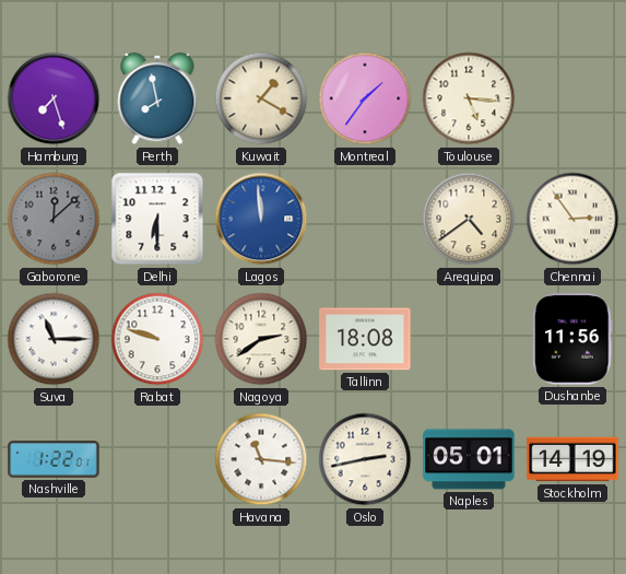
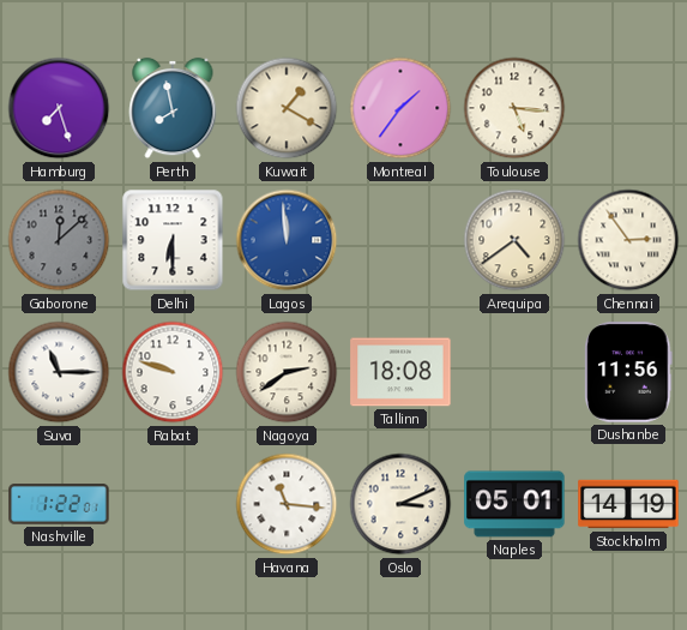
Oslo: 2:43 -> 3:11 (400, 504)
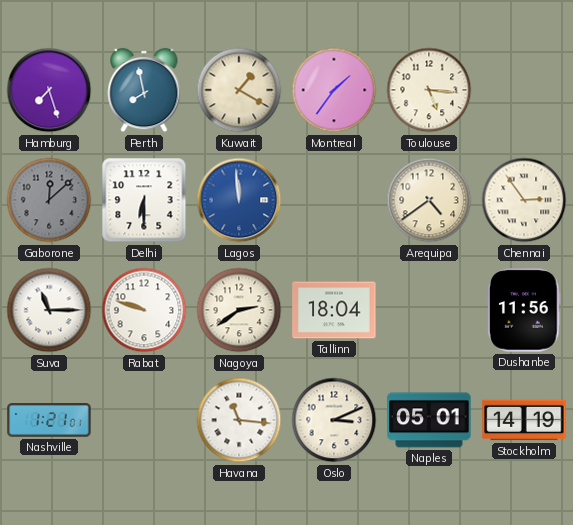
Tallinn: 18:08 -> 18:04 (334, 310)
Nashville: 1:22 -> 1:21 (49, 420)
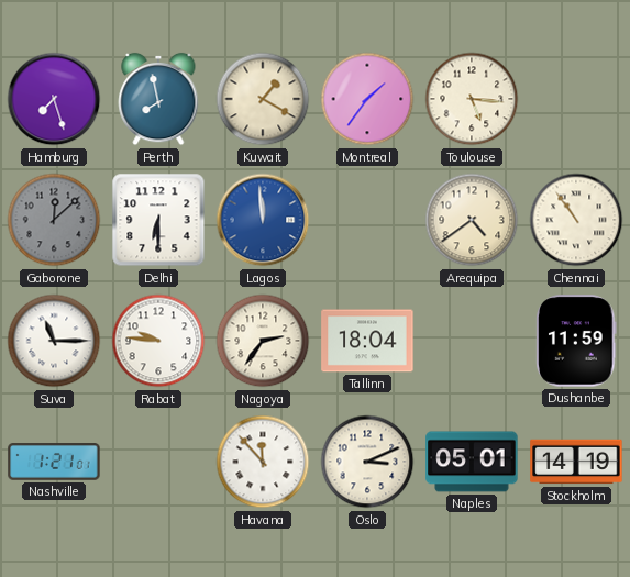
Chennai: 2:54 -> 10:54 (576, 220)
Rabat: 9:48 -> 9:46 (158, 341)
Nagoya: 2:39 -> 2:36 (263, 341)
Dushanbe: 11:56 -> 11:59 (576, 341)
Havana: 11:16 -> 11:53 (263, 462)
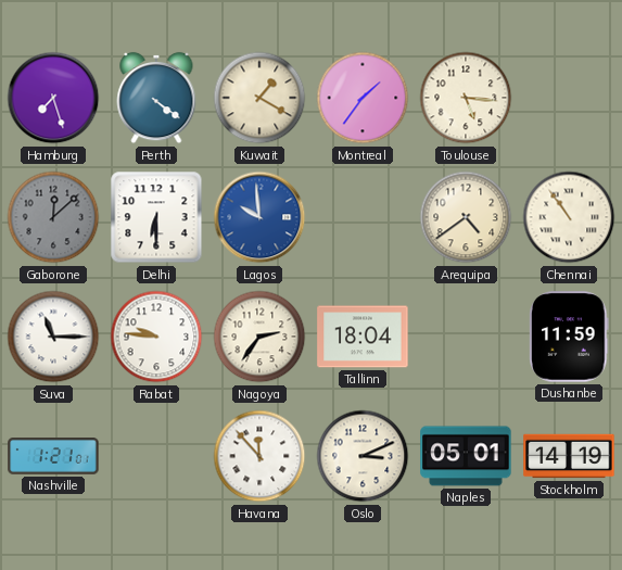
Perth: 7:58 -> 4:21 (156, 98)
Lagos: 11:59 -> 9:59 (259, 217)
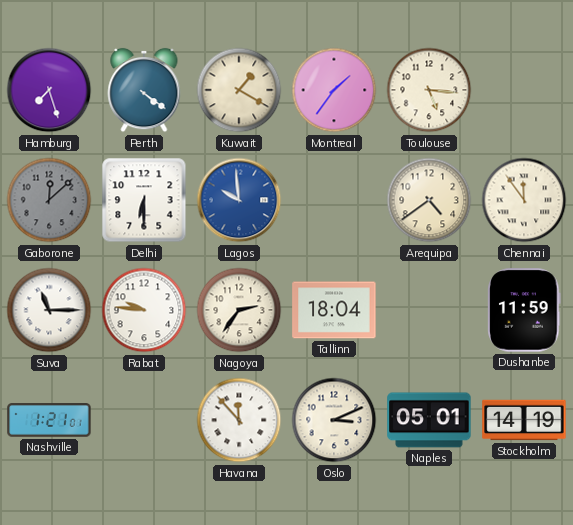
Chennai: 10:54 -> 11:54 (524, 200)
